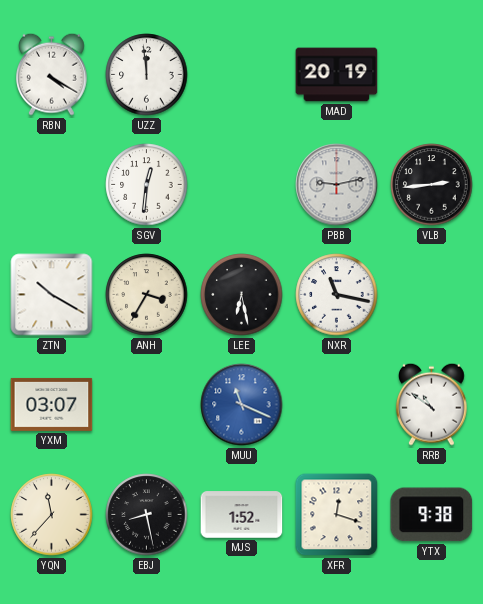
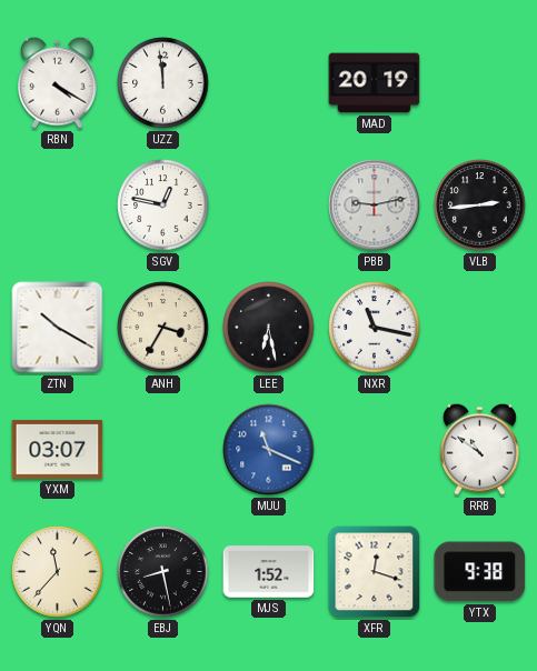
SGV: 12:31 -> 12:47 (163, 206)
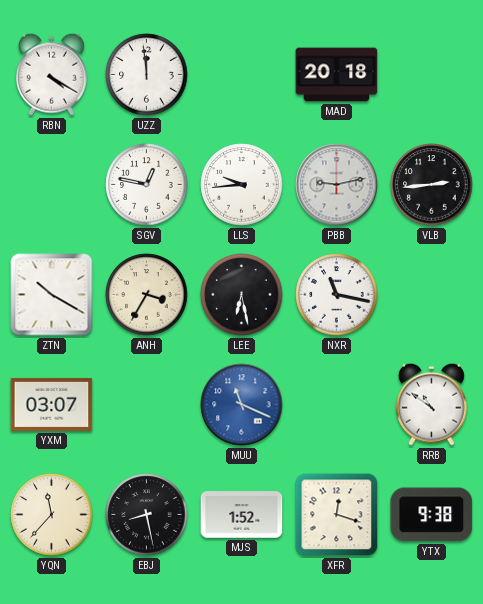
MAD: 20:19 -> 20:18 (337, 75)
LLS: none -> 9:44 (242, 185)
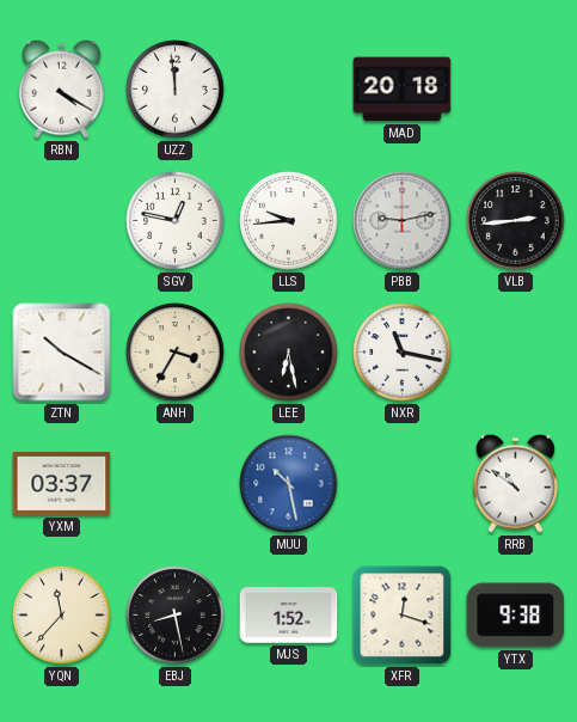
YXM: 03:07 -> 03:37 (62, 483)
MUU: 11:19 -> 10:28 (289, 484)
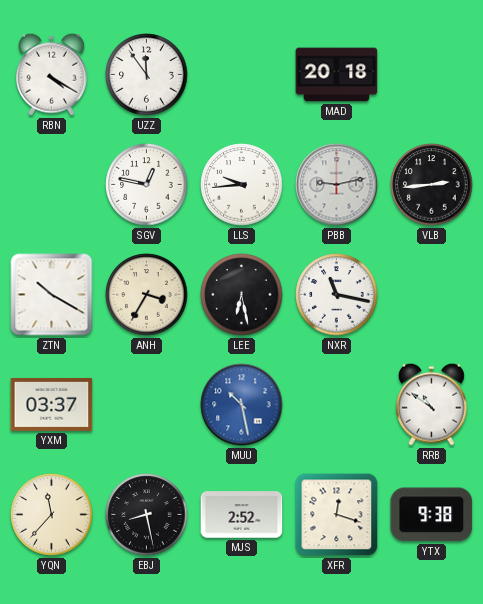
UZZ: 11:59 -> 11:54 (147, 75)
MJS: 1:52 -> 2:52 (242, 515)
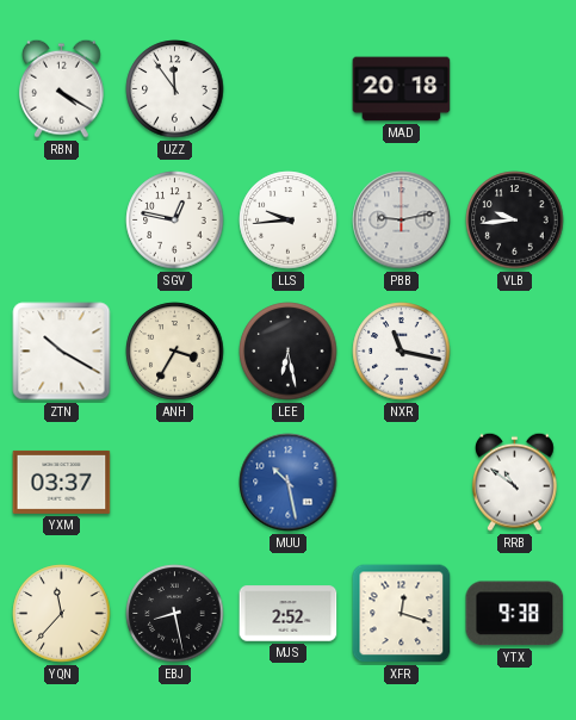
VLB: 2:44 -> 9:44 (515, 221)
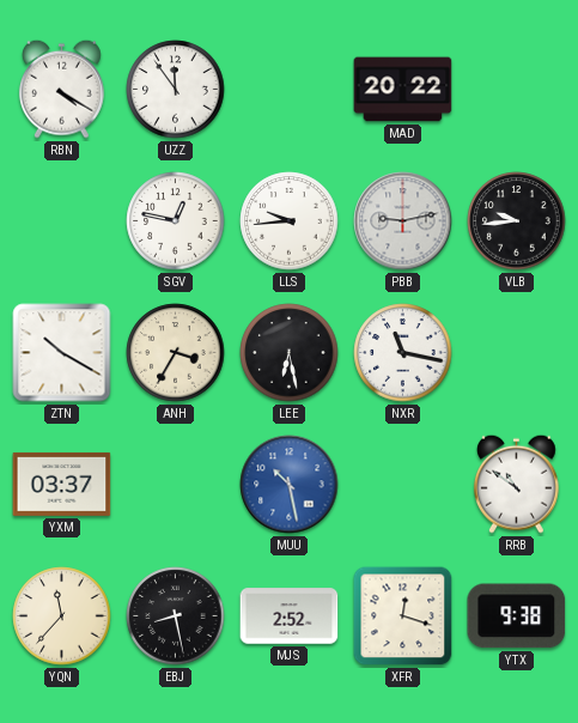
MAD: 20:18 -> 20:22 (403, 90)
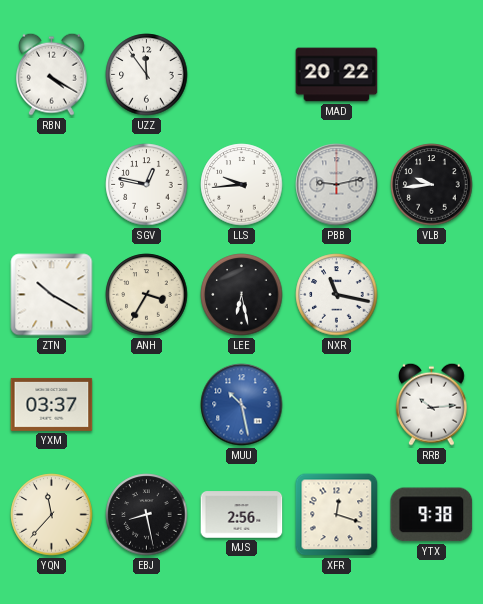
RRB: 10:51 -> 10:14 (431, 404)
MJS: 2:52 -> 2:56 (242, 515)
